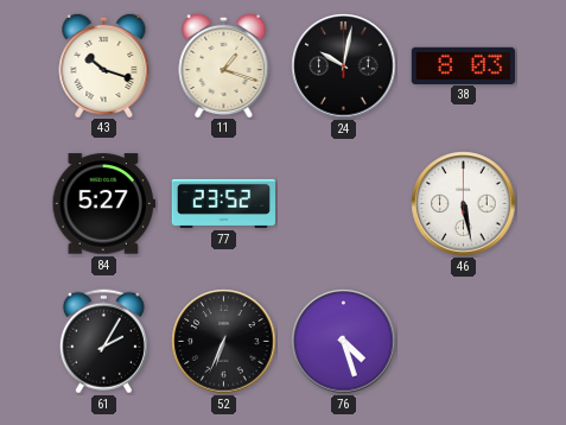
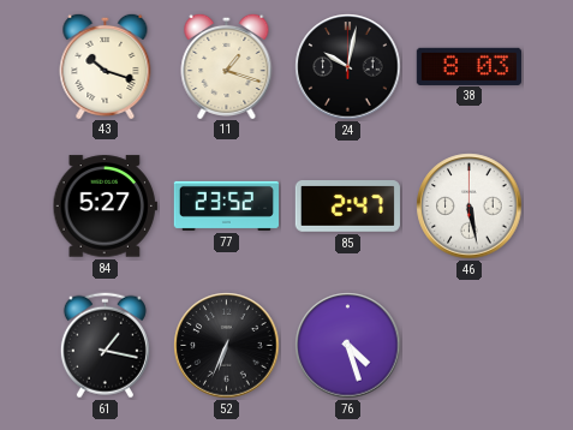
85: none -> 2:47 (347, 207)
61: 2:05 -> 1:17 (105, 346)
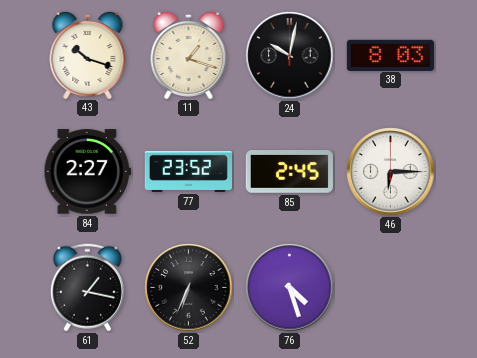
84: 5:27 -> 2:27 (87, 172)
85: 2:47 -> 2:45 (289, 172)
46: 5:28 -> 6:15 (391, 172)
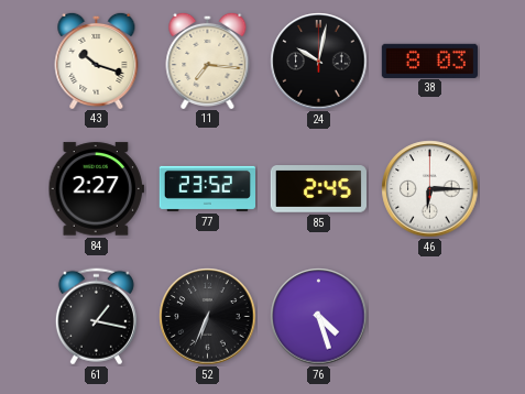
11: 1:18 -> 7:16 (208, 59)
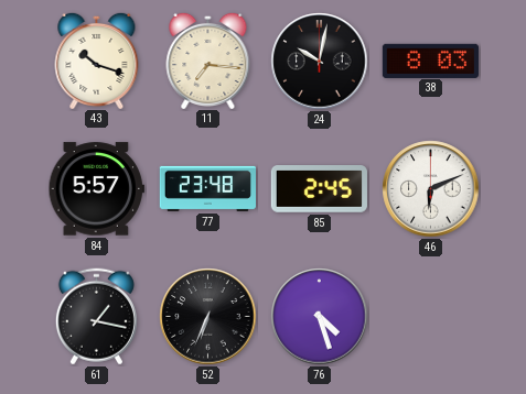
84: 2:27 -> 5:57 (96, 189)
77: 23:52 -> 23:48 (207, 188)
46: 6:15 -> 6:11 (431, 189)
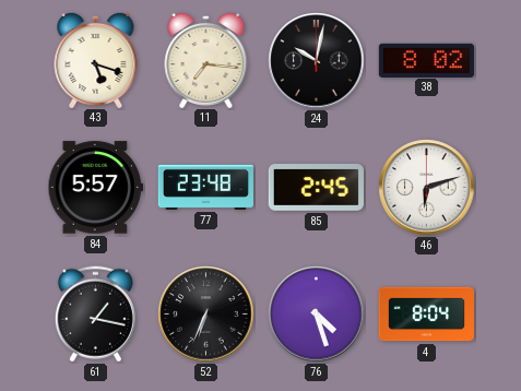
43: 10:18 -> 5:18 (96, 59)
38: 8:03 -> 8:02 (426, 60)
46: 6:11 -> 6:12 (427, 188)
4: none -> 8:04 (426, 315)
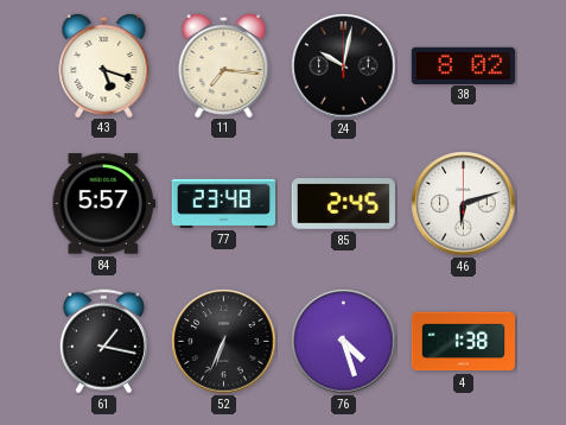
4: 8:04 -> 1:38 (463, 342)
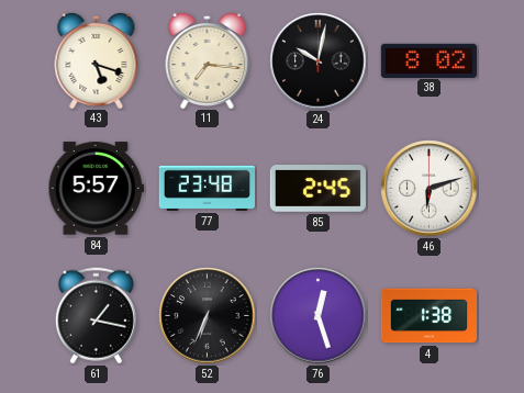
76: 4:27 -> 12:27 (319, 316)
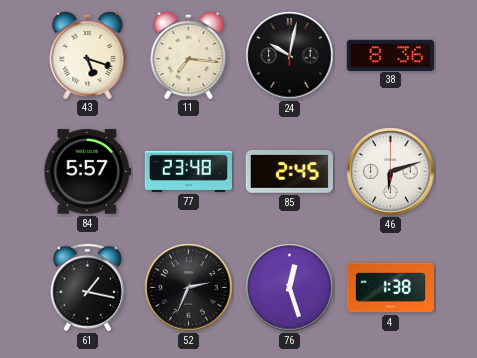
38: 8:02 -> 8:36 (390, 55)
52: 6:34 -> 2:34 (189, 288)
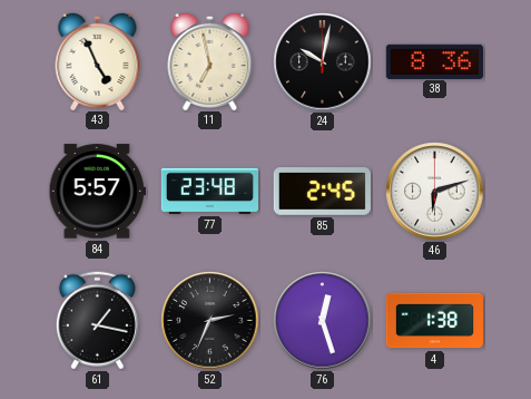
43: 5:18 -> 4:56 (98, 60)
11: 7:16 -> 6:58 (210, 60)
